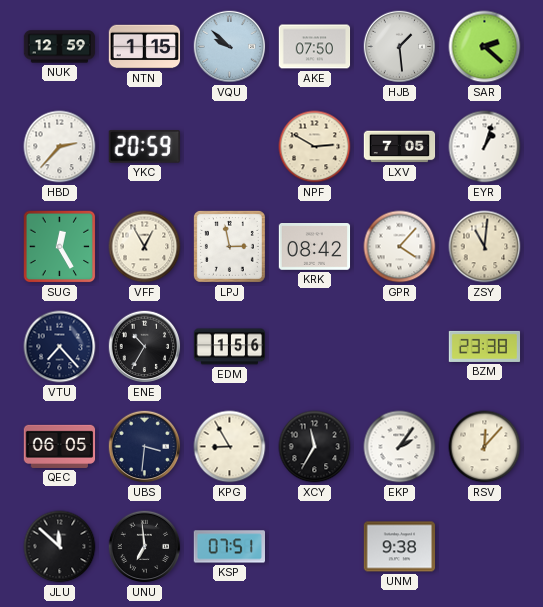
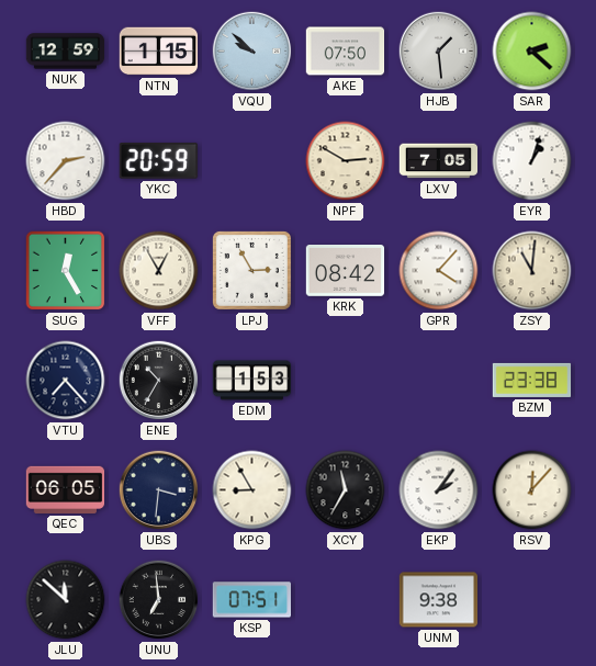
LPJ: 2:58 -> 2:55 (251, 270)
EDM: 1:56 -> 1:53 (252, 381)
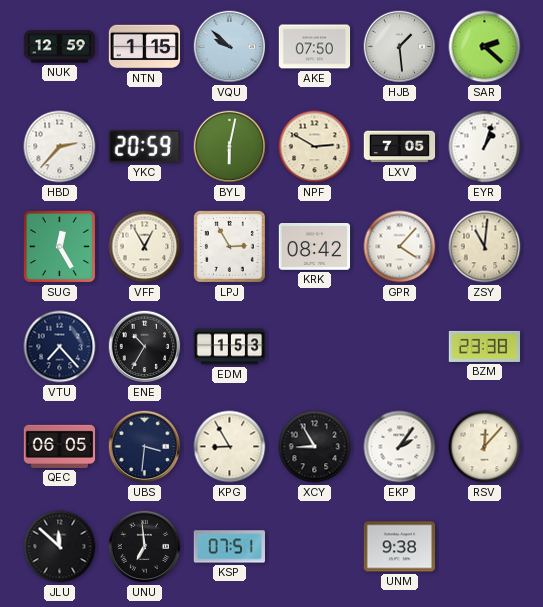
BYL: none -> 6:02 (230, 147)
XCY: 11:35 -> 8:55 (315, 447)
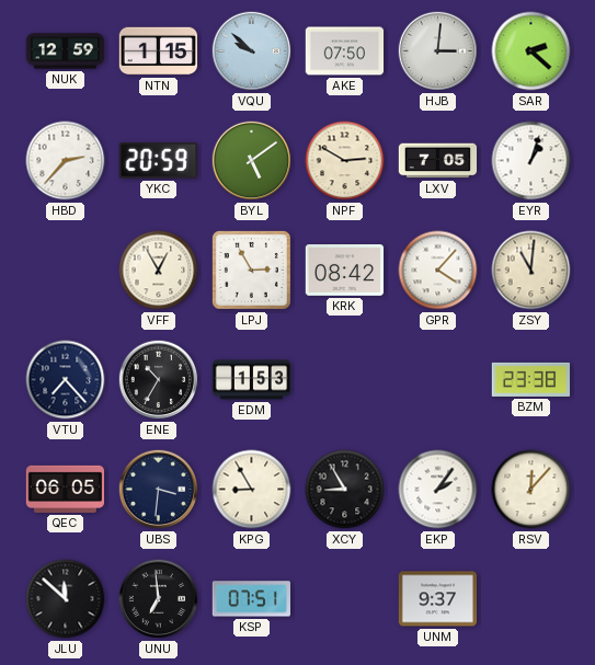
HJB: 1:29 -> 3:01 (438, 51)
BYL: 6:02 -> 5:09 (252, 161)
SUG: 12:25 -> none (60, 247)
UNM: 9:38 -> 9:37 (438, 599)
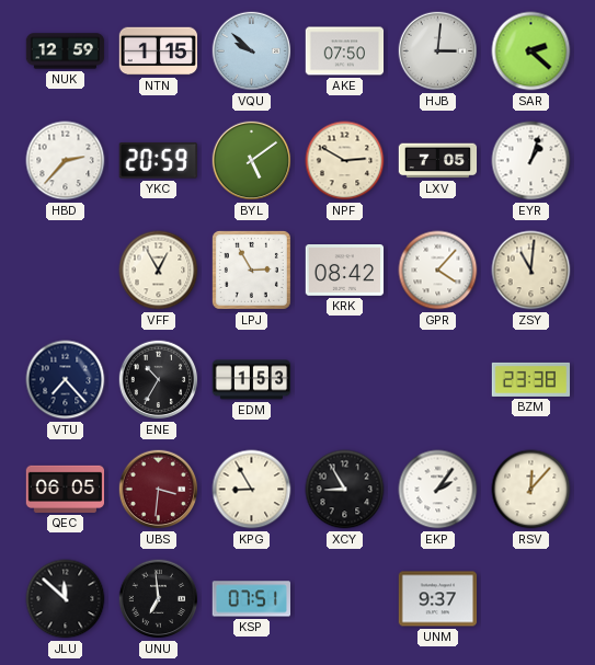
UBS dial: navy -> burgundy (159, 490)
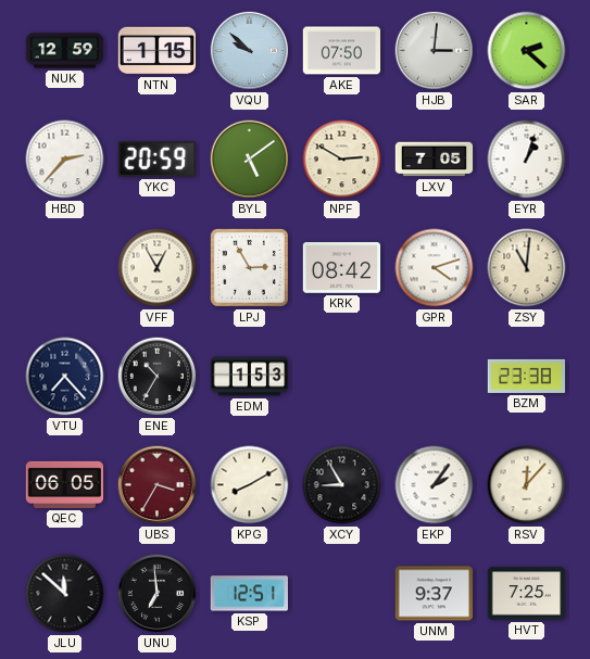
GPR: 4:07 -> 4:12 (435, 268)
UBS: 3:31 -> 3:35 (158, 485)
KPG: 8:55 -> 8:10 (250, 485)
KSP: 07:51 -> 12:51 (249, 594)
HVT: none -> 7:25 (527, 594)
